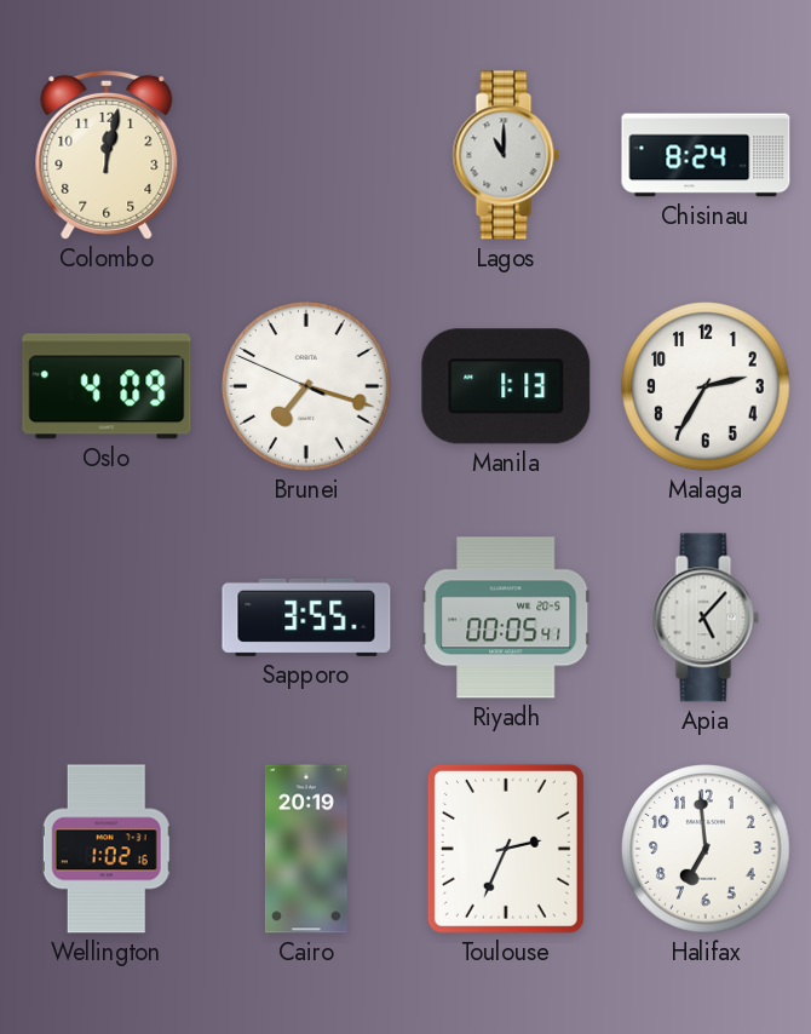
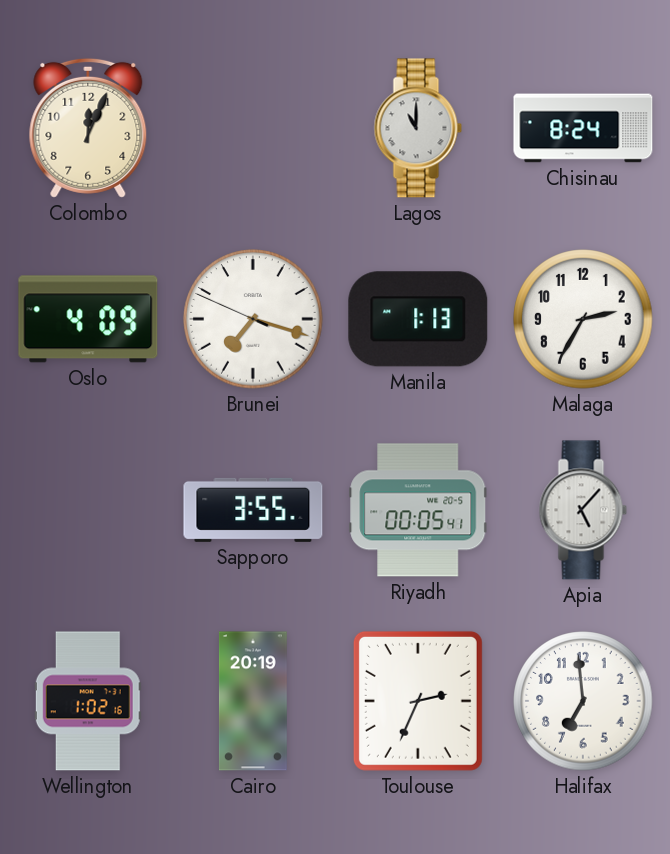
Colombo: 12:02 -> 12:04 (88, 128)
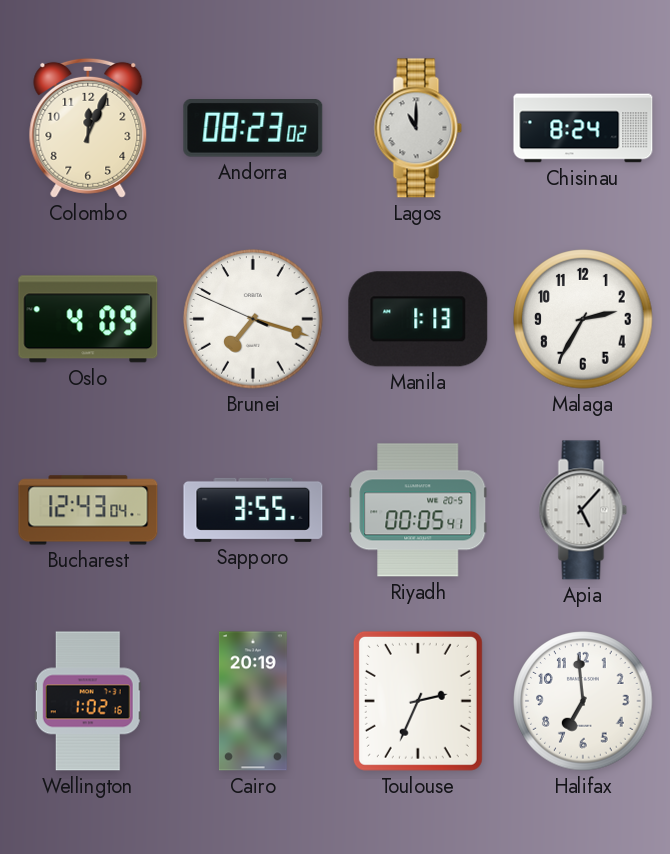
Andorra: none -> 08:23 (253, 129)
Bucharest: none -> 12:43 (88, 510)
